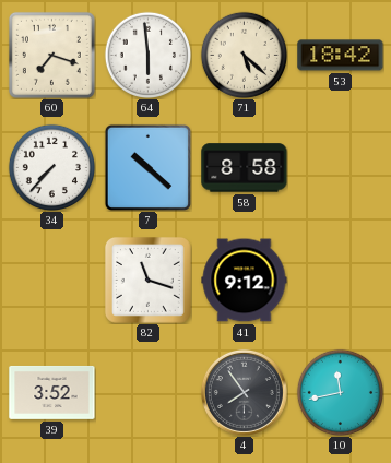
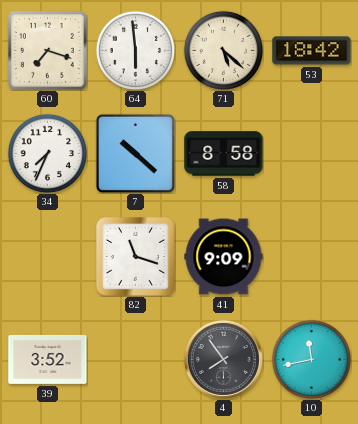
34: 7:37 -> 7:34 (47, 153)
41: 9:12 -> 9:09 (224, 257)
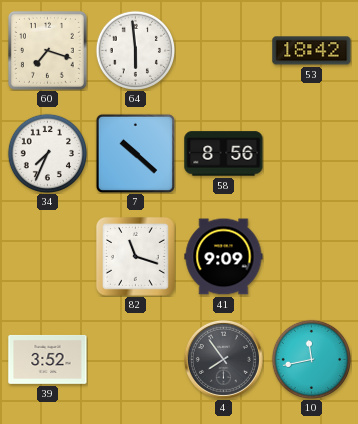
71: 5:22 -> none (223, 50)
58: 8:58 -> 8:56 (224, 154)
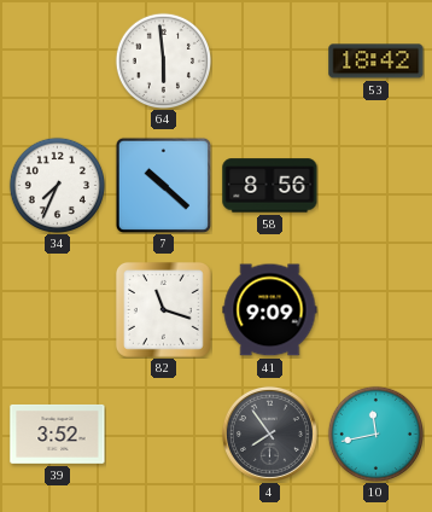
60: 7:18 -> none (47, 50)
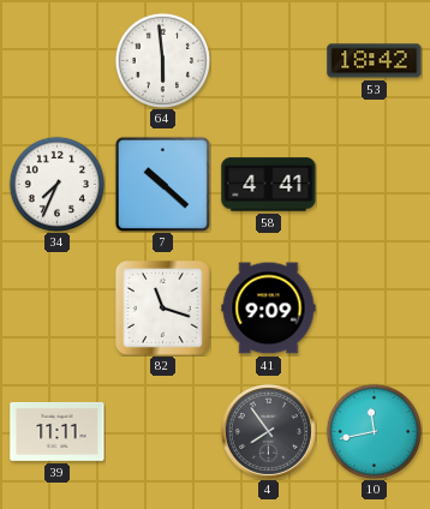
58: 8:56 -> 4:41 (269, 185)
39: 3:52 -> 11:11 (58, 431)
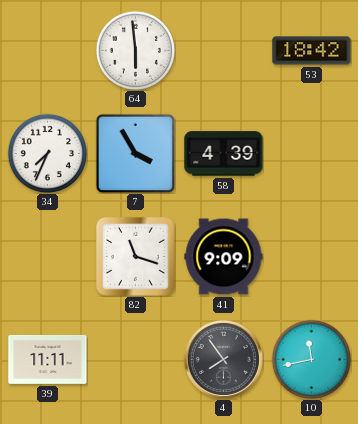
7: 10:22 -> 3:55 (135, 153)
58: 4:41 -> 4:39 (224, 154)
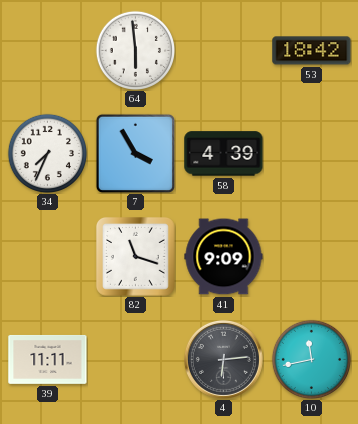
4: 7:54 -> 6:14 (223, 359)
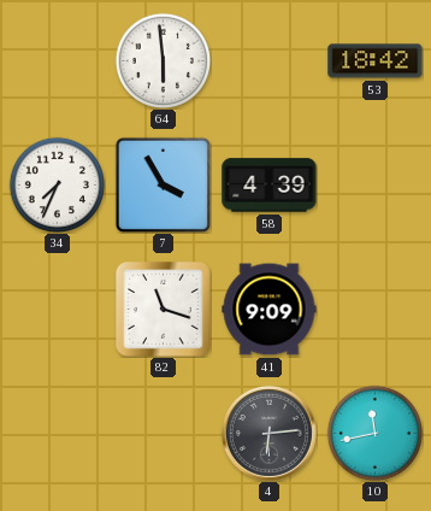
39: 11:11 -> none (48, 359)
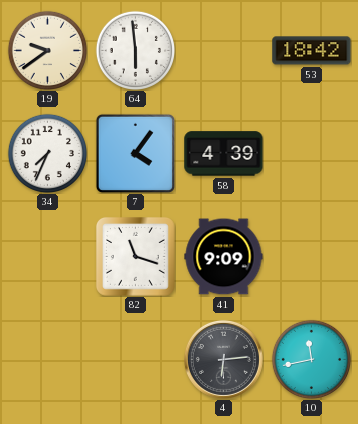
19: none -> 9:39 (47, 50)
7: 3:55 -> 4:06 (135, 153)
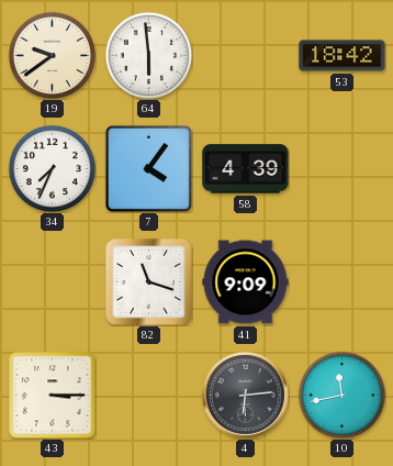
43: none -> 3:15 (53, 396)
